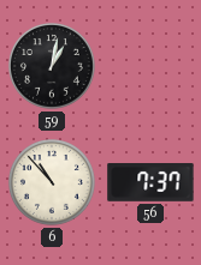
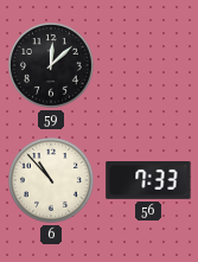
59: 1:02 -> 12:08 (52, 66)
56: 7:37 -> 7:33 (148, 181)
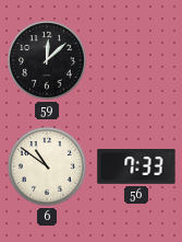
6: 10:53 -> 10:51 (48, 168)
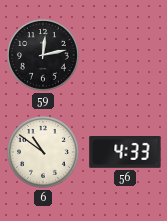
59: 12:08 -> 12:13 (44, 56)
56: 7:33 -> 4:33 (125, 153)
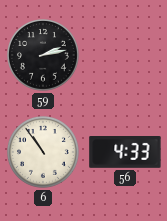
59: 12:13 -> 2:13 (44, 56)
6: 10:51 -> 10:54 (44, 153)
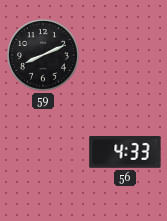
59: 2:13 -> 8:11 (44, 56)
6: 10:54 -> none (44, 153)
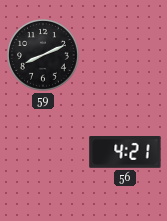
56: 4:33 -> 4:21 (125, 153)
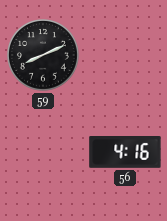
56: 4:21 -> 4:16 (125, 153)
